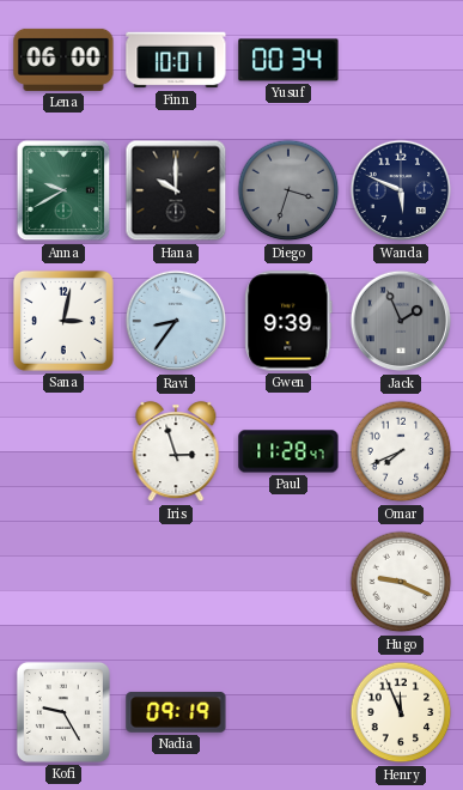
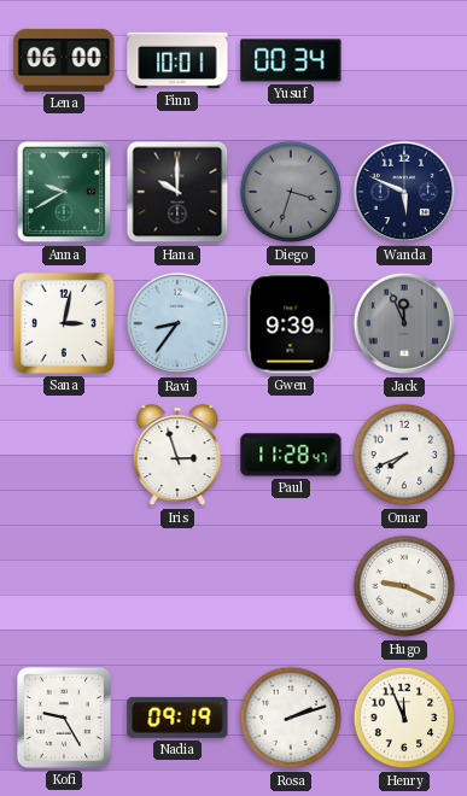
Jack: 1:56 -> 11:56 (404, 323)
Rosa: none -> 2:12 (291, 718)
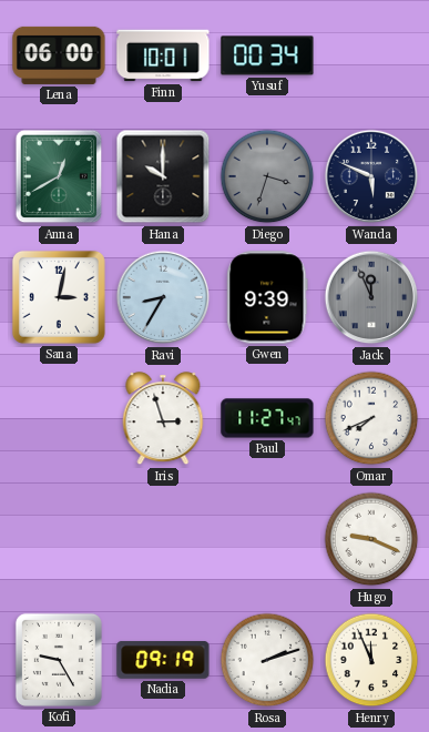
Anna: 9:40 -> 12:40 (59, 176)
Ravi: 8:36 -> 8:35 (163, 297)
Paul: 11:28 -> 11:27 (267, 418)
